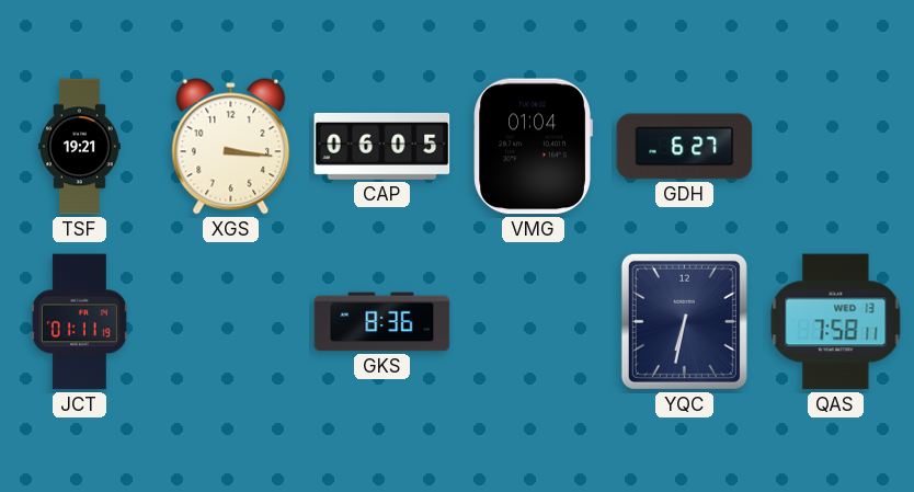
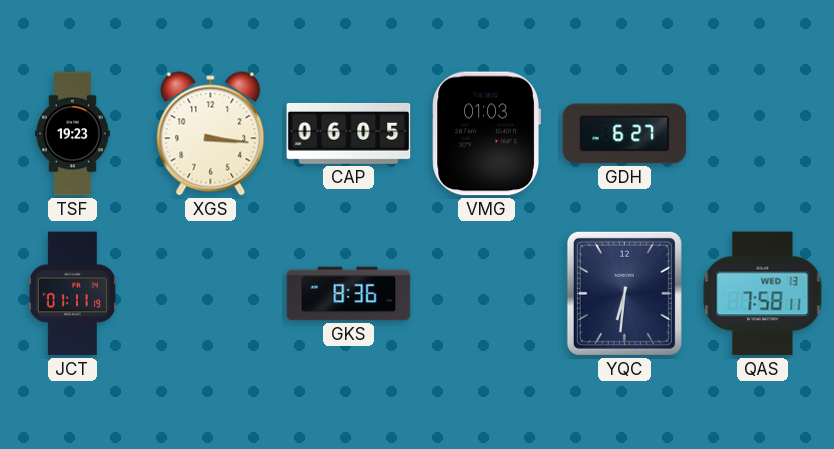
TSF: 19:21 -> 19:23 (73, 134)
VMG: 01:04 -> 01:03 (486, 134)
YQC: 6:32 -> 6:31 (624, 293)
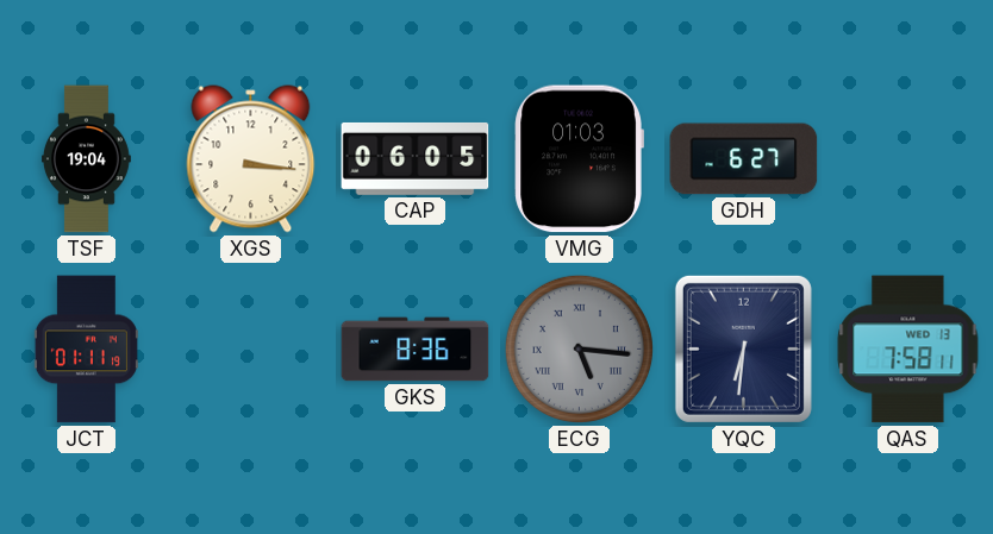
TSF: 19:23 -> 19:04 (87, 159)
ECG: none -> 5:16 (579, 348)
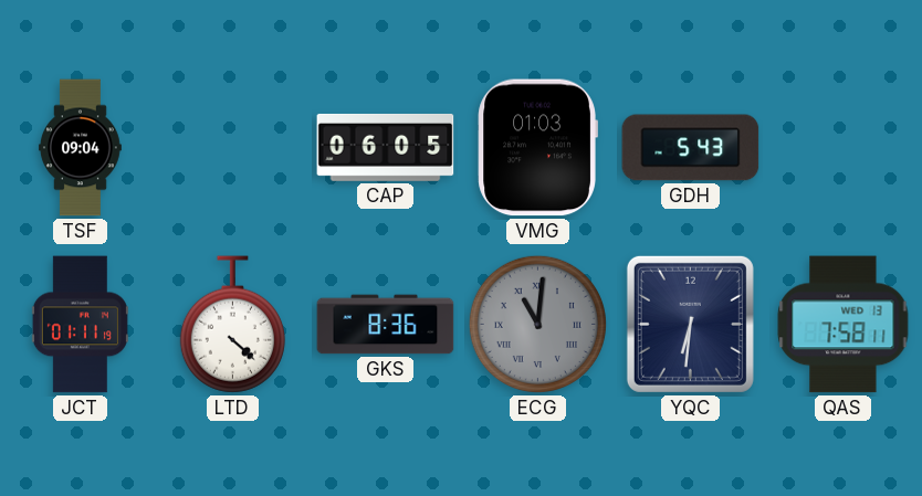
TSF: 19:04 -> 09:04 (81, 148)
XGS: 3:16 -> none (251, 159)
GDH: 6:27 -> 5:43 (691, 148)
LTD: none -> 4:22 (232, 325)
ECG: 5:16 -> 11:01 (537, 324)
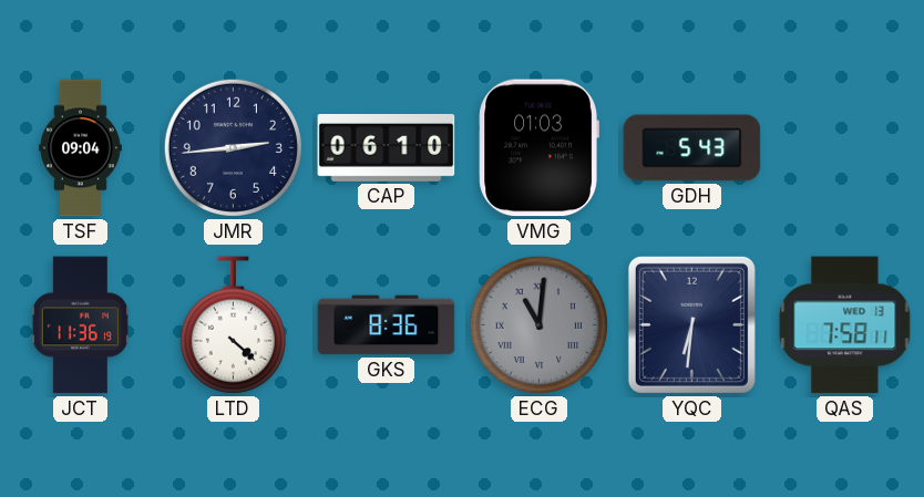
JMR: none -> 2:44 (233, 147)
CAP: 06:05 -> 06:10 (387, 147)
JCT: 01:11 -> 11:36 (80, 325)
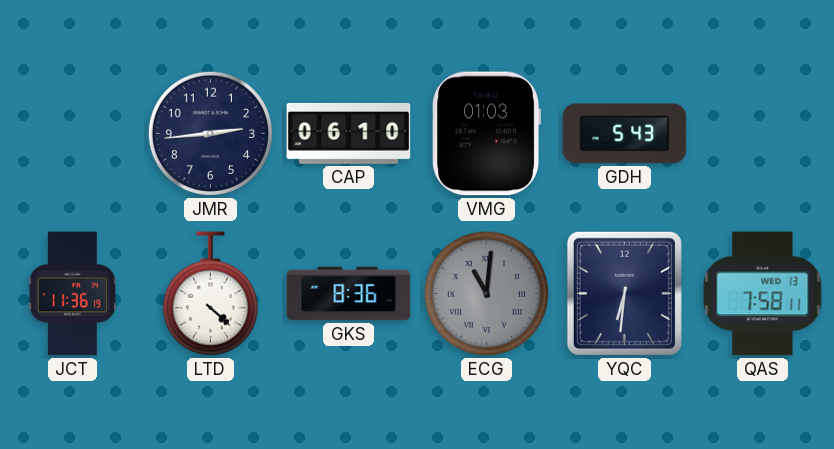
TSF: 09:04 -> none (81, 148)
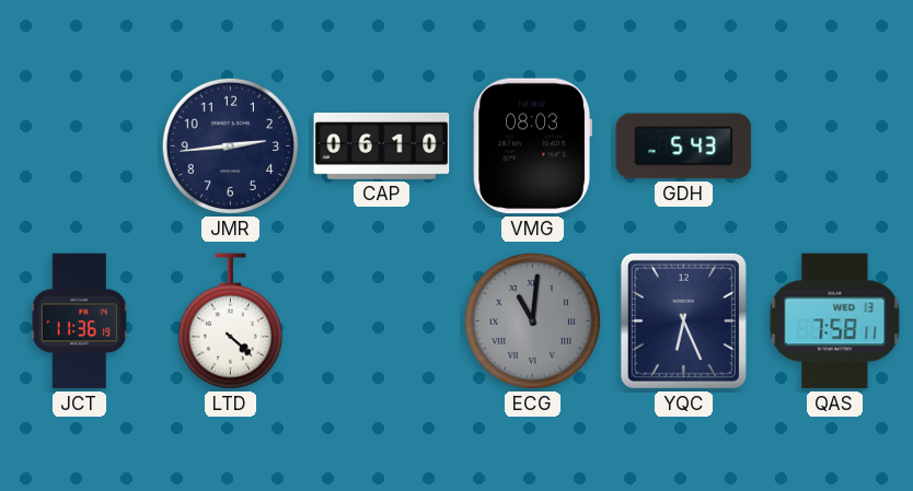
VMG: 01:03 -> 08:03 (532, 147)
GKS: 8:36 -> none (349, 294)
YQC: 6:31 -> 6:26 (683, 320)
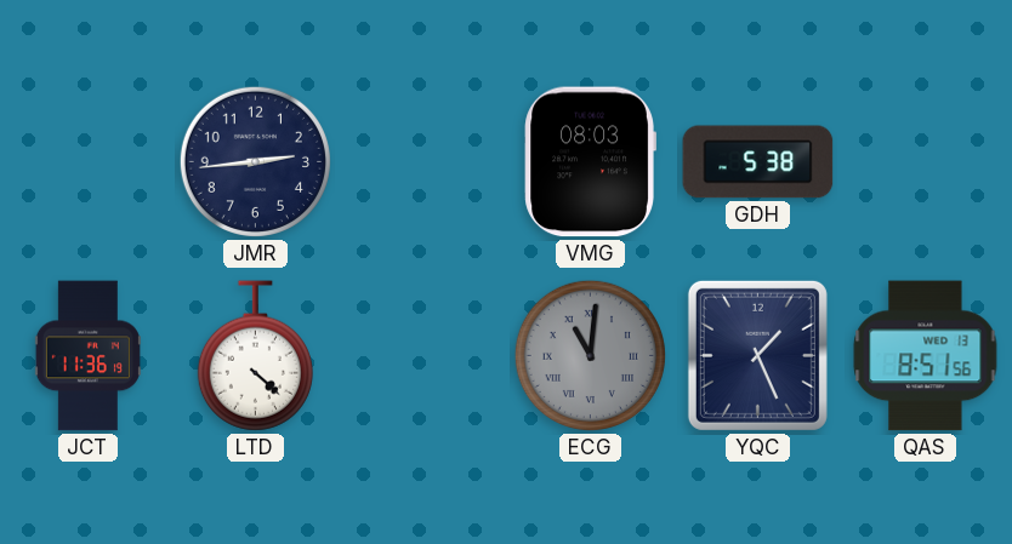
CAP: 06:10 -> none (382, 145)
GDH: 5:43 -> 5:38 (758, 162)
YQC: 6:26 -> 1:26 (757, 355)
QAS: 7:58 -> 8:51 (926, 356)
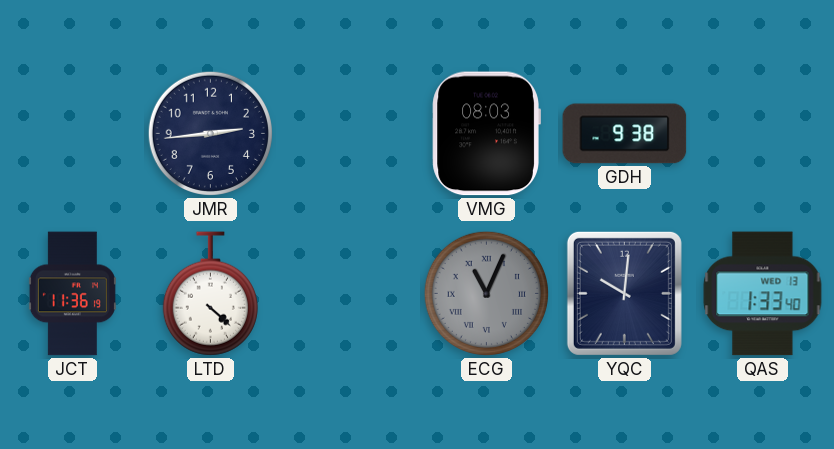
GDH: 5:38 -> 9:38 (625, 134)
ECG: 11:01 -> 11:04 (486, 293)
YQC: 1:26 -> 10:01 (624, 293)
QAS: 8:51 -> 1:33 (763, 294)
